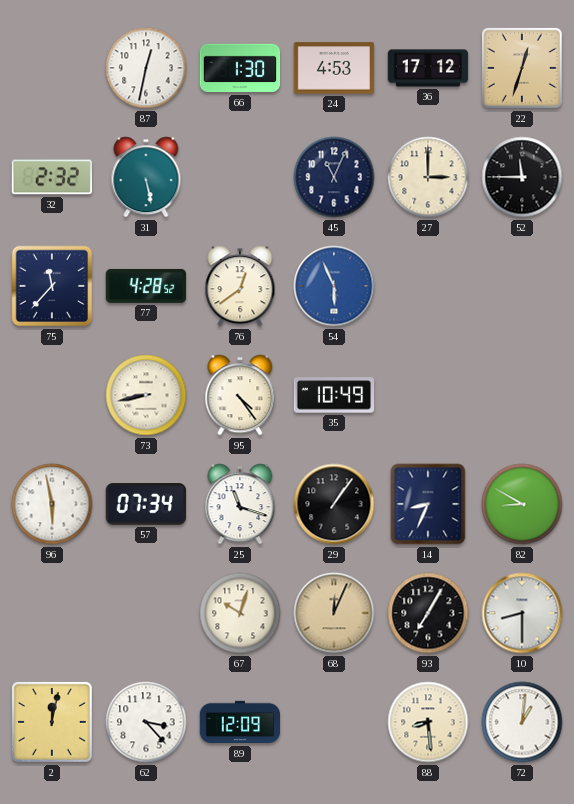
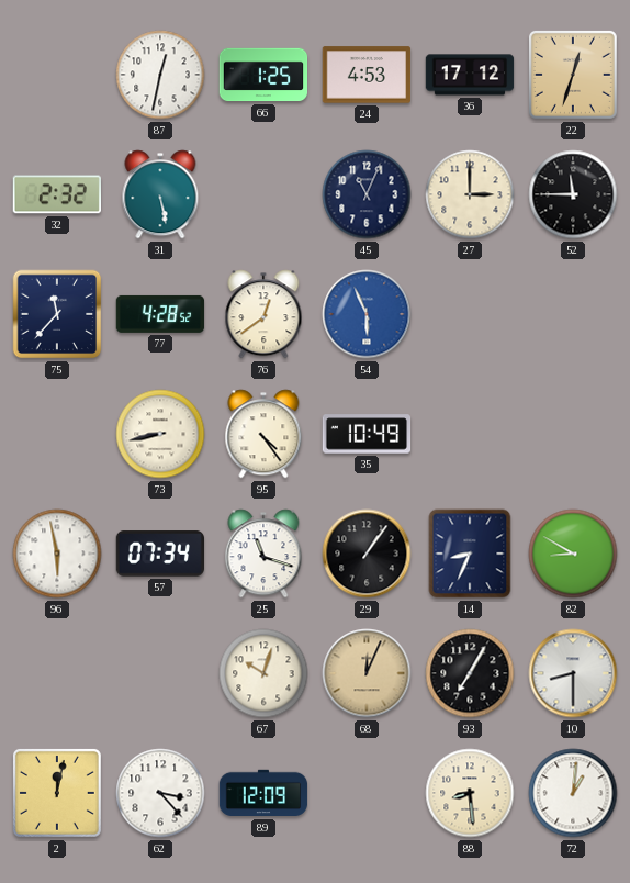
66: 1:30 -> 1:25 (263, 75)
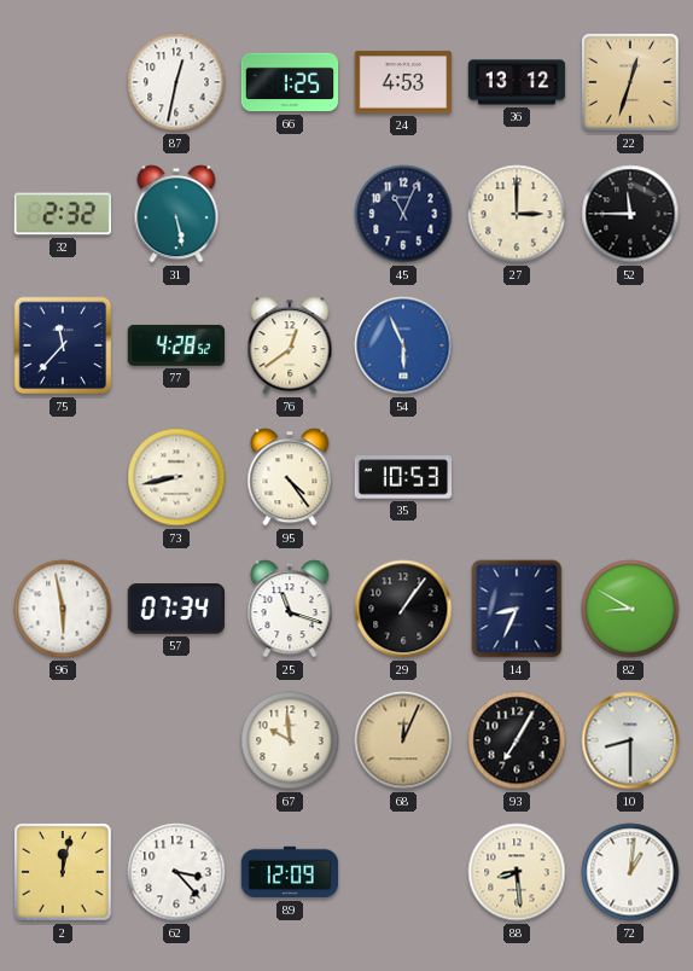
36: 17:12 -> 13:12 (517, 82)
35: 10:49 -> 10:53 (403, 477)
67: 10:03 -> 9:59 (290, 740)
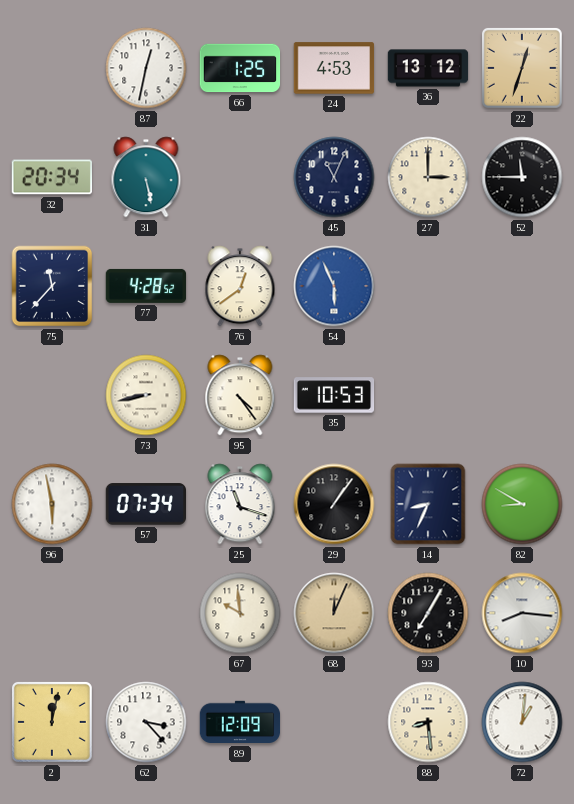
32: 2:32 -> 20:34 (51, 177)
10: 8:30 -> 8:16 (522, 613)
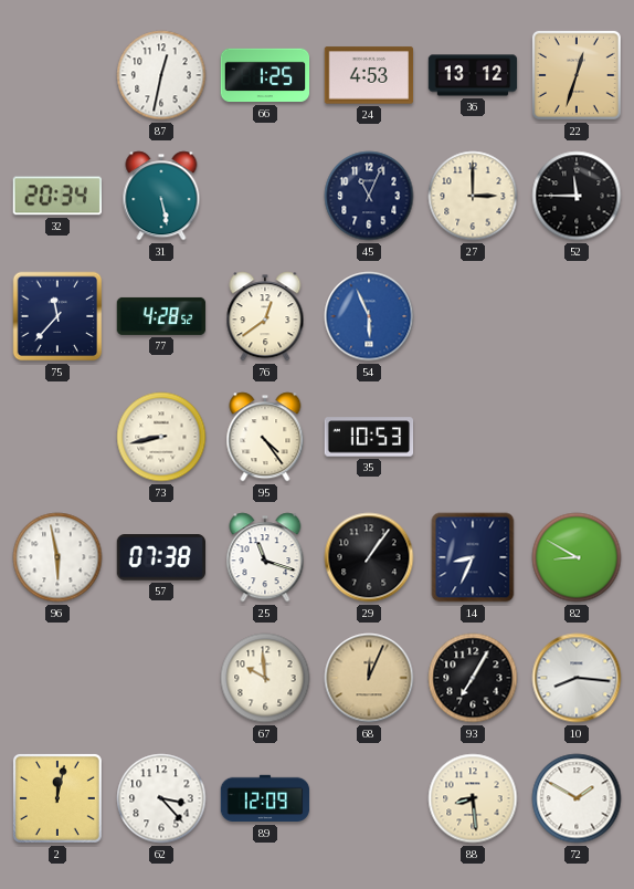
57: 07:34 -> 07:38 (160, 557)
72: 1:01 -> 1:50 (577, 798)
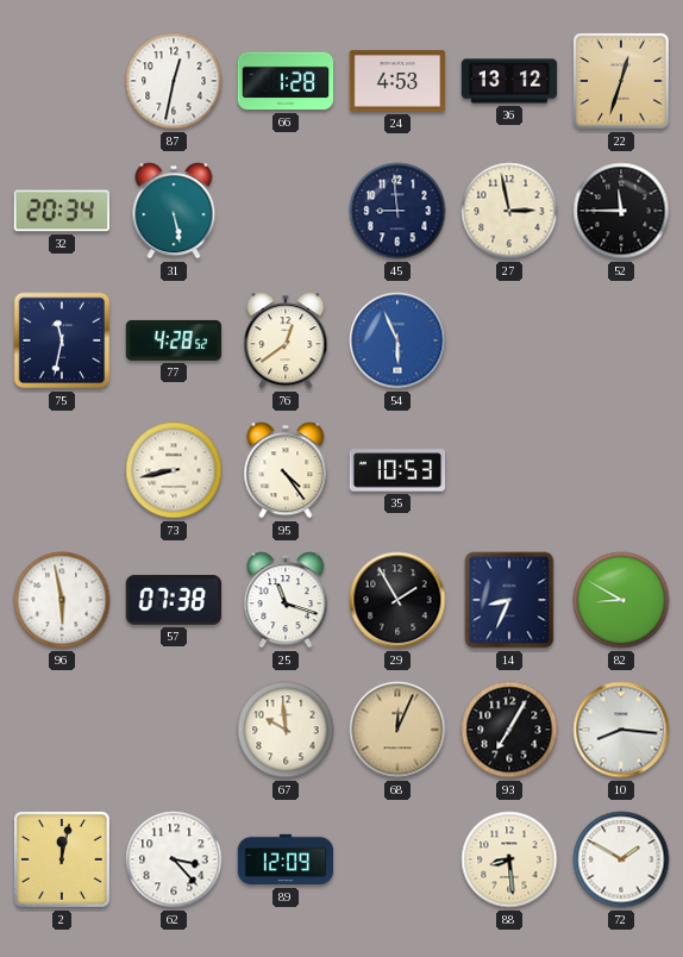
66: 1:25 -> 1:28 (286, 81)
45: 11:04 -> 8:59 (397, 211)
27: 3:00 -> 2:58 (509, 211)
75: 11:37 -> 11:32 (62, 340)
29: 1:06 -> 1:55 (397, 600)
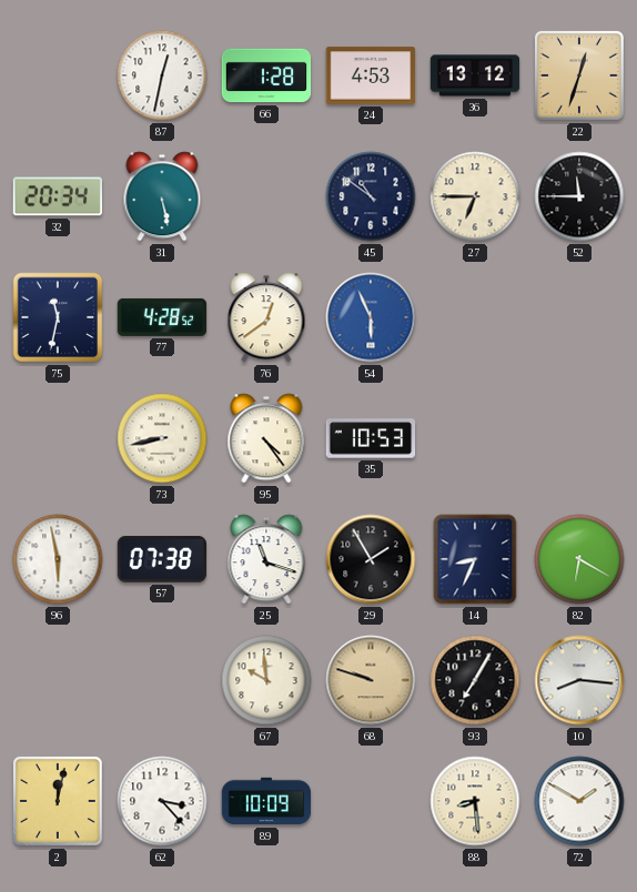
45: 8:59 -> 10:51 (371, 196)
27: 2:58 -> 6:45 (475, 196)
82: 8:50 -> 6:20 (579, 559)
68: 12:04 -> 9:48 (371, 680)
89: 12:09 -> 10:09 (266, 801)
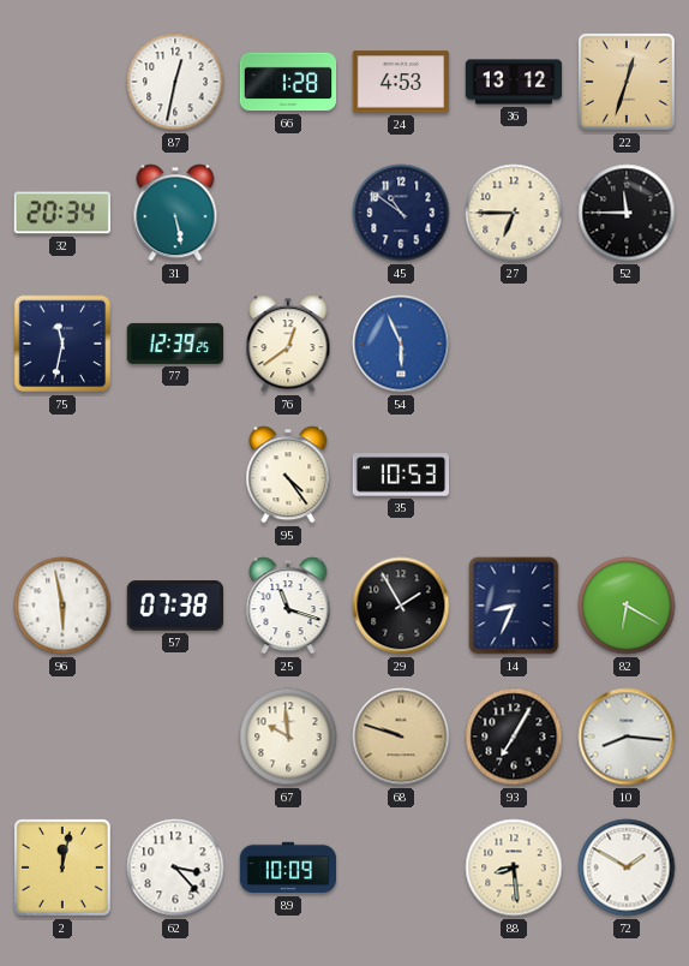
77: 4:28 -> 12:39 (175, 344)
73: 8:43 -> none (162, 438)
